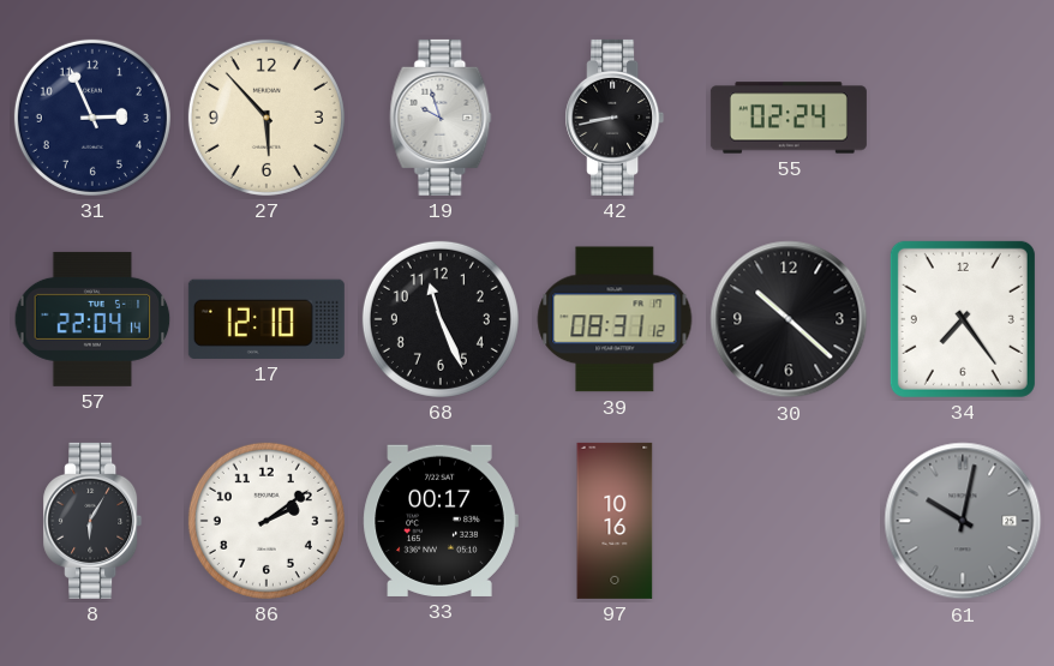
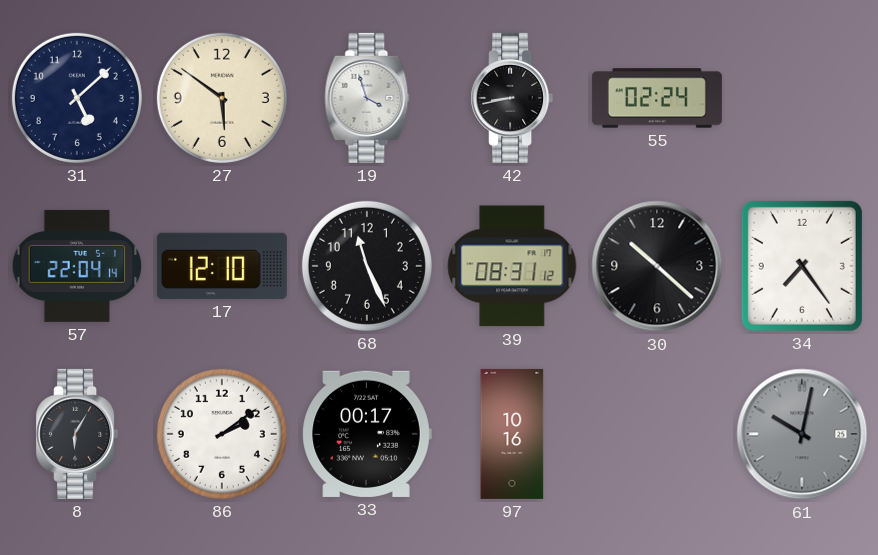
31: 2:56 -> 5:08 (77, 98)
27: 5:53 -> 5:51 (222, 98)
19: 9:57 -> 3:57 (367, 98)
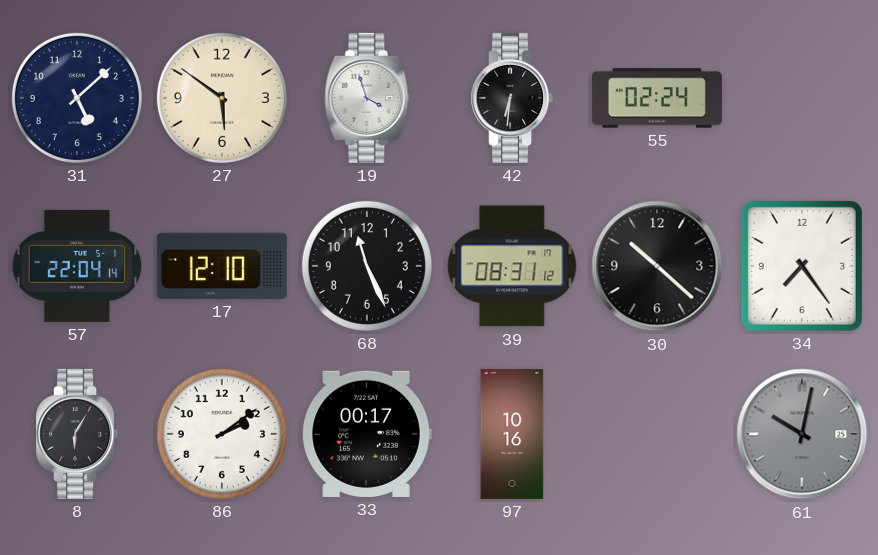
42: 8:43 -> 6:31 (512, 98)
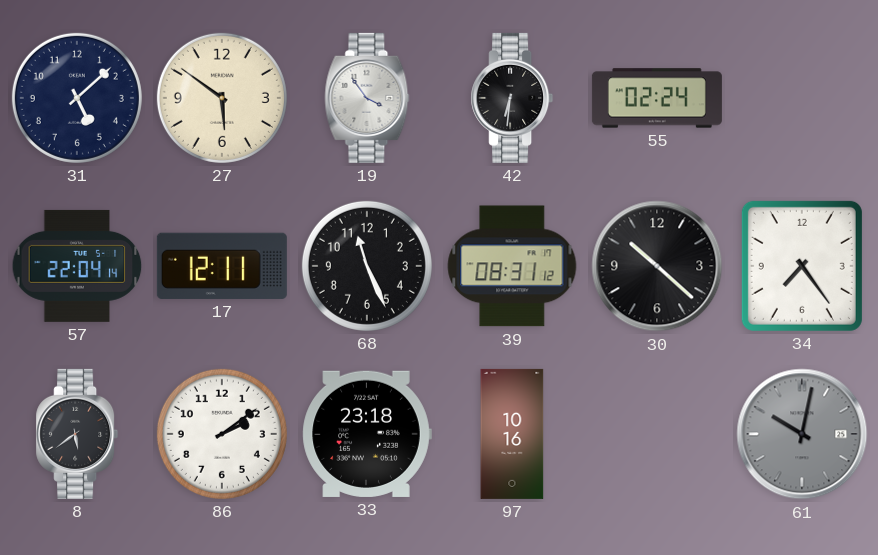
19: 3:57 -> 3:54 (367, 98)
17: 12:10 -> 12:11 (222, 266)
8: 6:05 -> 5:39 (77, 434)
33: 00:17 -> 23:18 (367, 434)
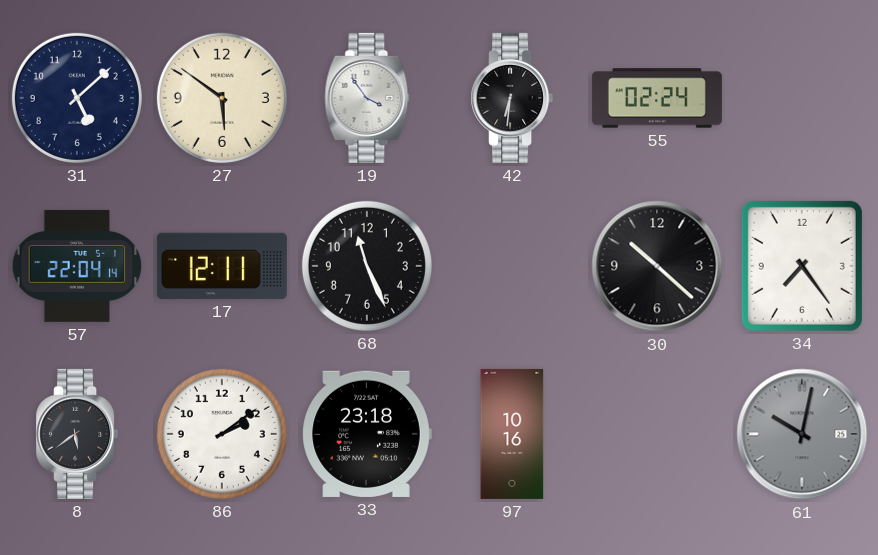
39: 08:31 -> none (512, 266)
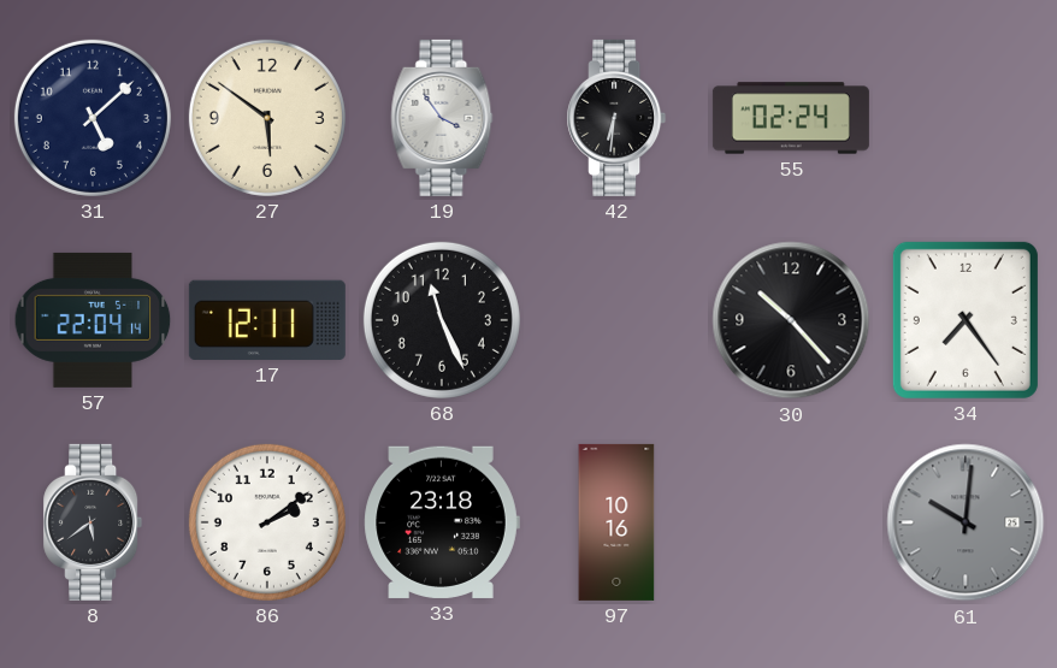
30: 10:22 -> 10:23 (791, 320)
61: 10:02 -> 10:01 (966, 522)
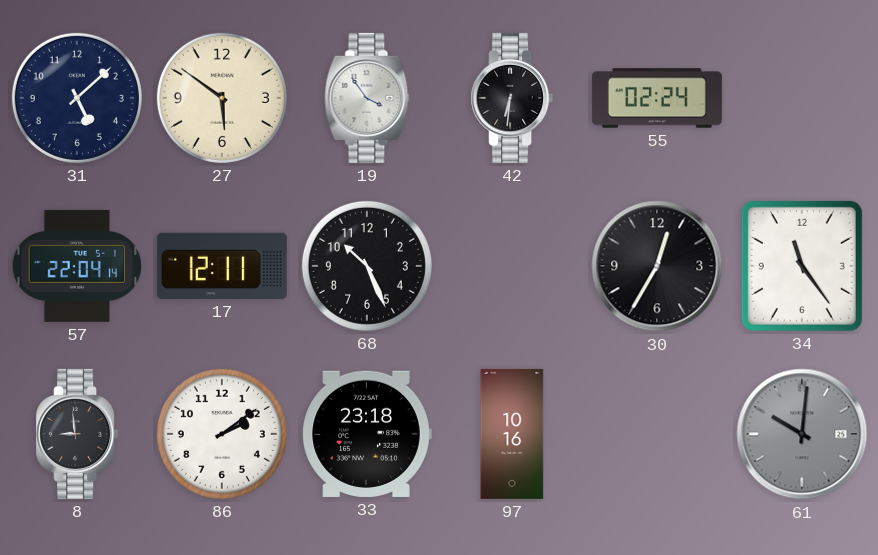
68: 11:26 -> 10:26 (367, 266)
30: 10:23 -> 12:35 (657, 266)
34: 7:24 -> 11:24 (802, 266)
8: 5:39 -> 8:59 (77, 434)
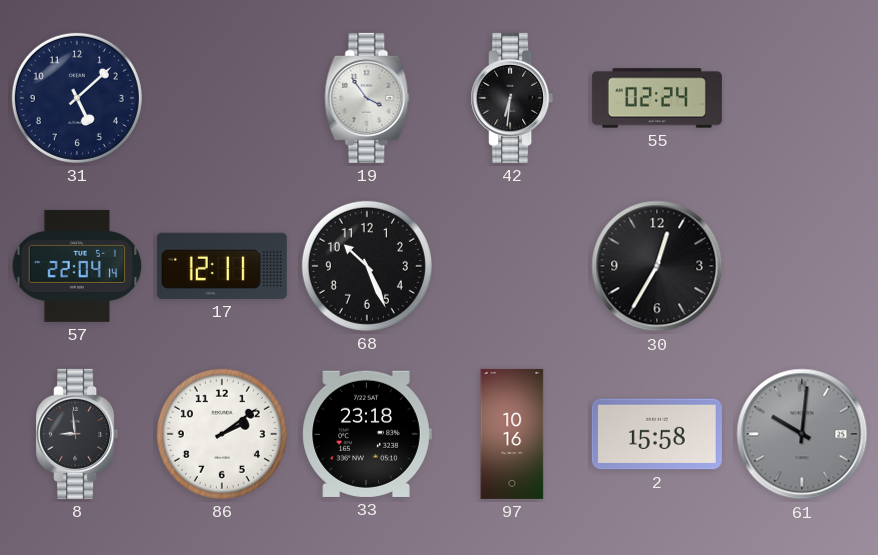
27: 5:51 -> none (222, 98)
34: 11:24 -> none (802, 266)
2: none -> 15:58 (657, 434)
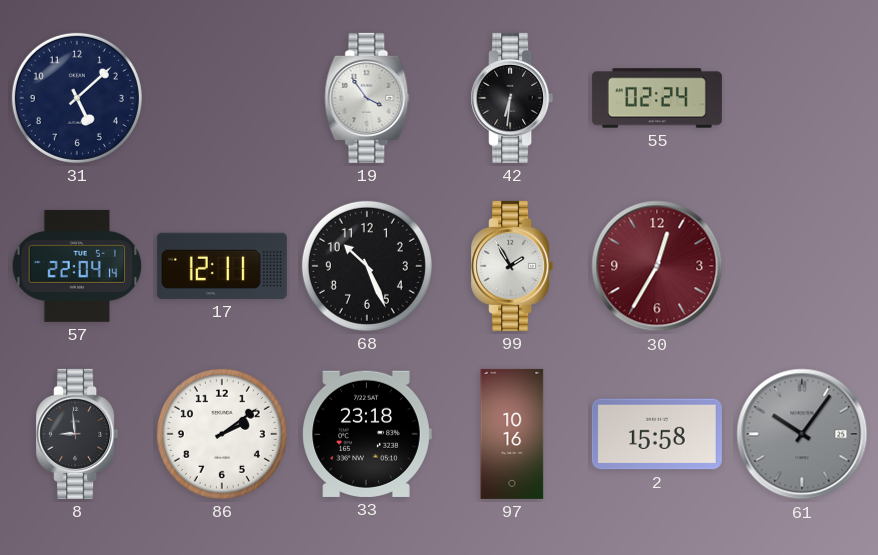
99: none -> 1:55 (512, 266)
30 dial: black -> burgundy (657, 266)
61: 10:01 -> 10:06 (802, 434)
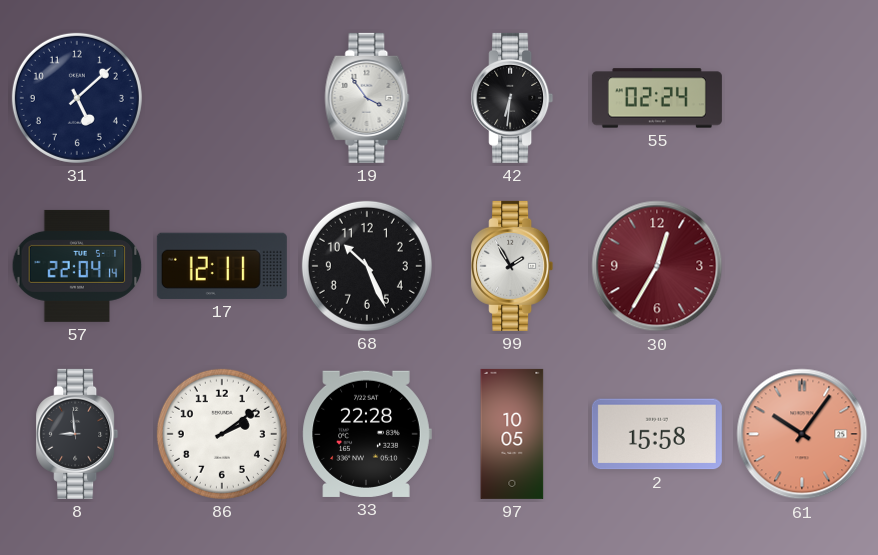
33: 23:18 -> 22:28 (367, 434)
97: 10:16 -> 10:05 (512, 434)
61 dial: grey -> salmon (802, 434)
